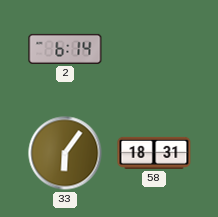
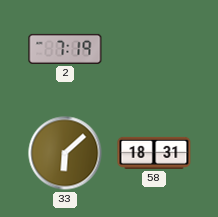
2: 6:14 -> 7:19 (65, 49)
33: 6:06 -> 6:08 (65, 153)
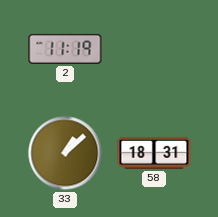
2: 7:19 -> 11:19 (65, 49)
33: 6:08 -> 1:08 (65, 153)
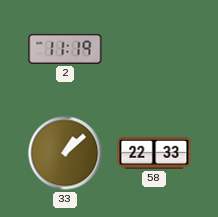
58: 18:31 -> 22:33 (154, 153)
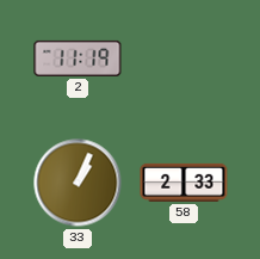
33: 1:08 -> 1:04 (78, 183)
58: 22:33 -> 2:33 (184, 183)
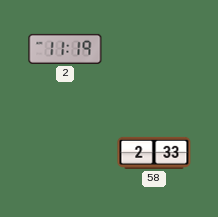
33: 1:04 -> none (78, 183)
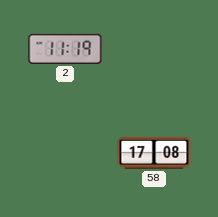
58: 2:33 -> 17:08 (154, 153)
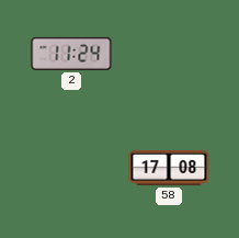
2: 11:19 -> 11:24 (71, 54)
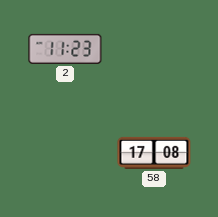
2: 11:24 -> 11:23 (65, 49)
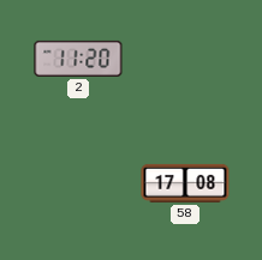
2: 11:23 -> 11:20 (78, 59)
